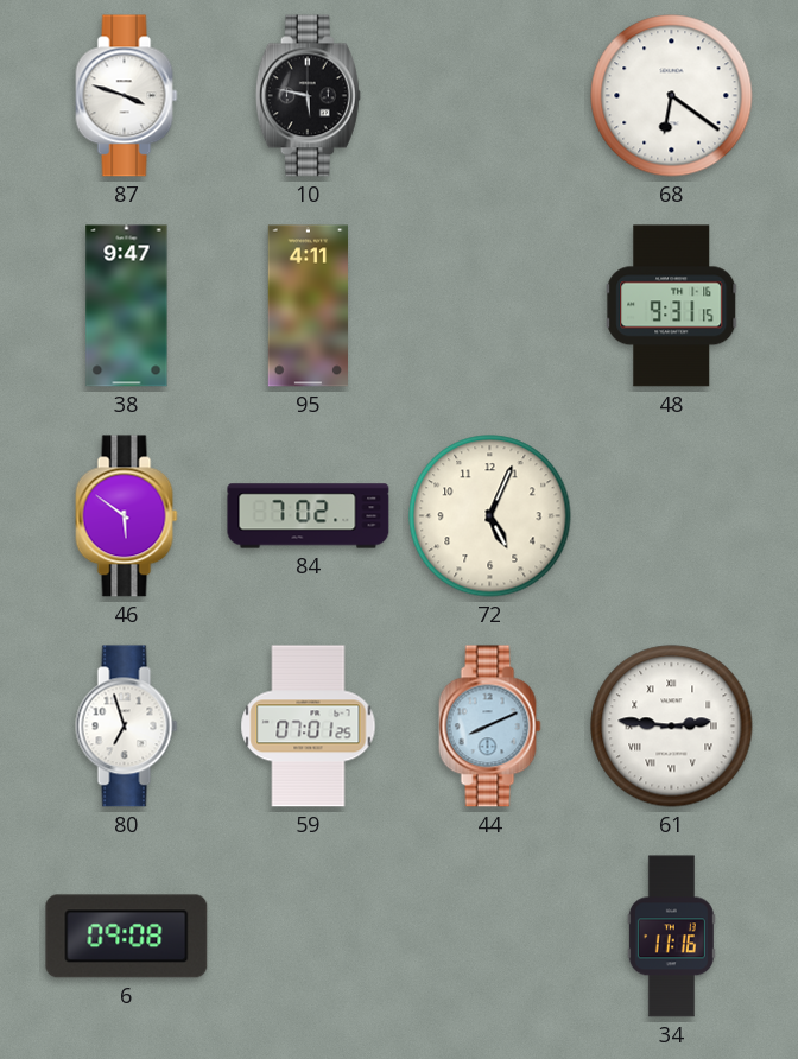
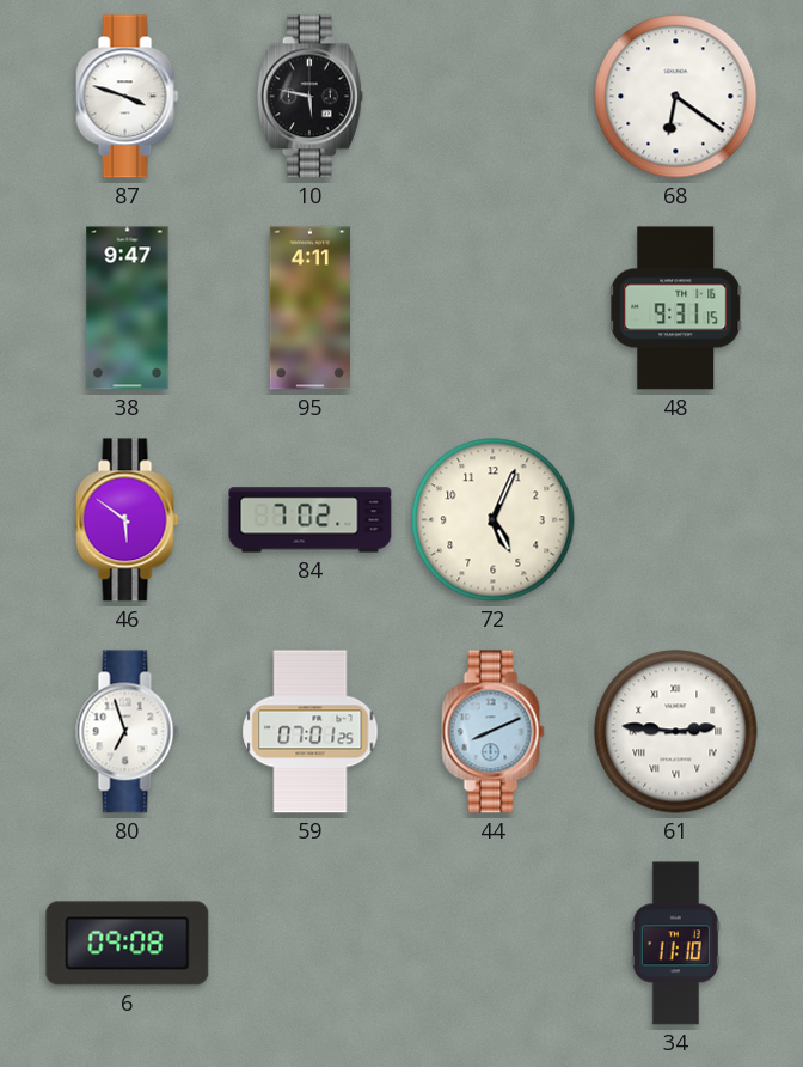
34: 11:16 -> 11:10 (675, 944)
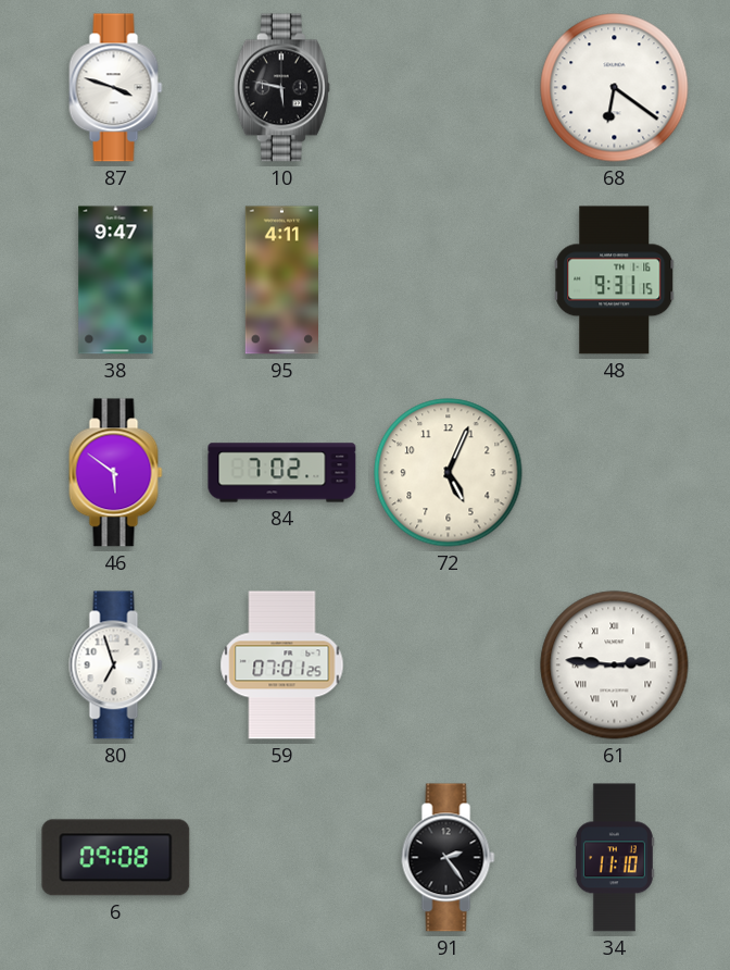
44: 8:11 -> none (494, 732)
91: none -> 2:24 (449, 858)
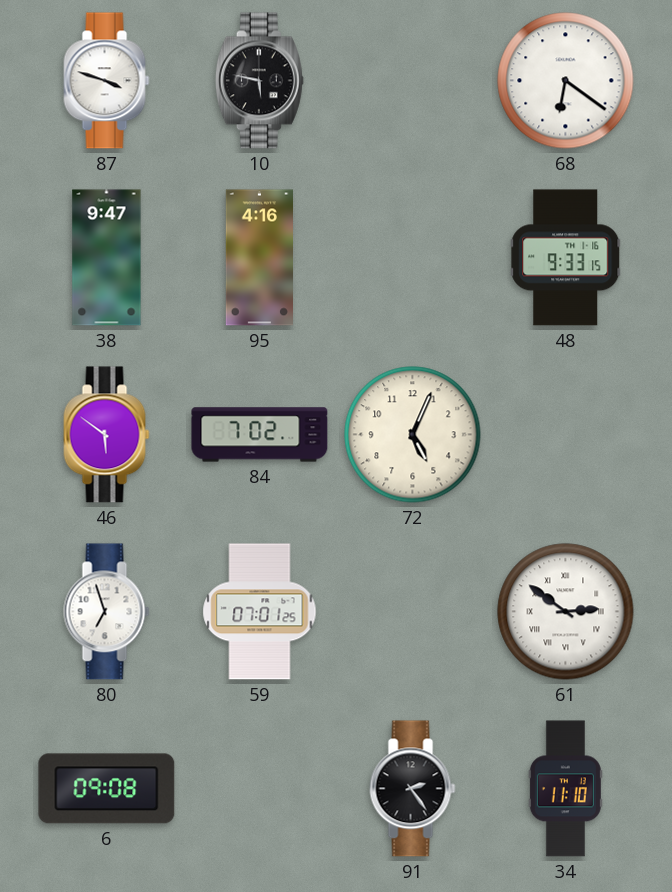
95: 4:11 -> 4:16 (259, 258)
48: 9:31 -> 9:33 (566, 258)
61: 2:46 -> 2:51 (566, 612)
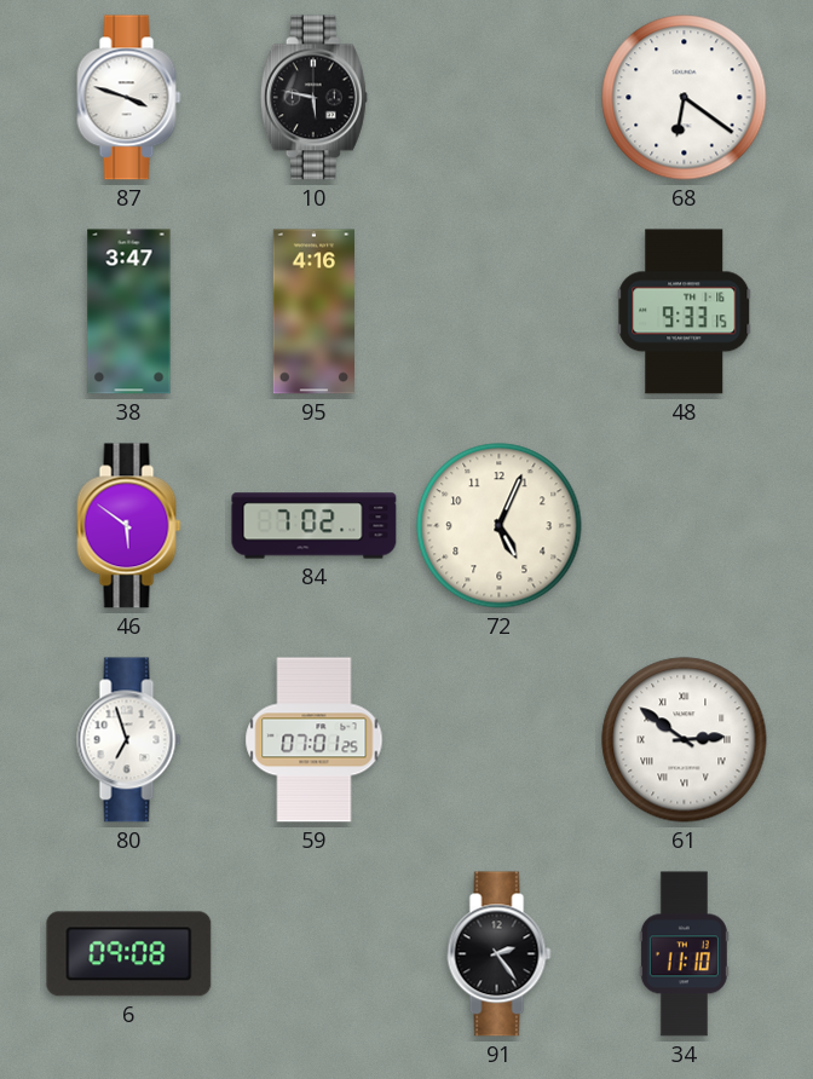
38: 9:47 -> 3:47 (129, 312)
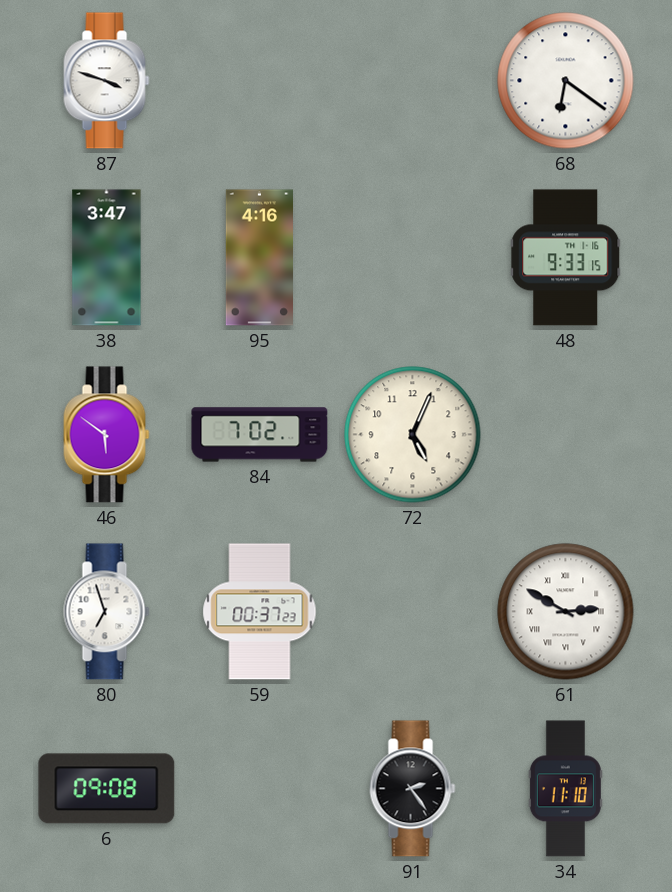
10: 5:47 -> none (313, 98)
59: 07:01 -> 00:37 (260, 612)
61: 2:51 -> 2:50 (566, 612)
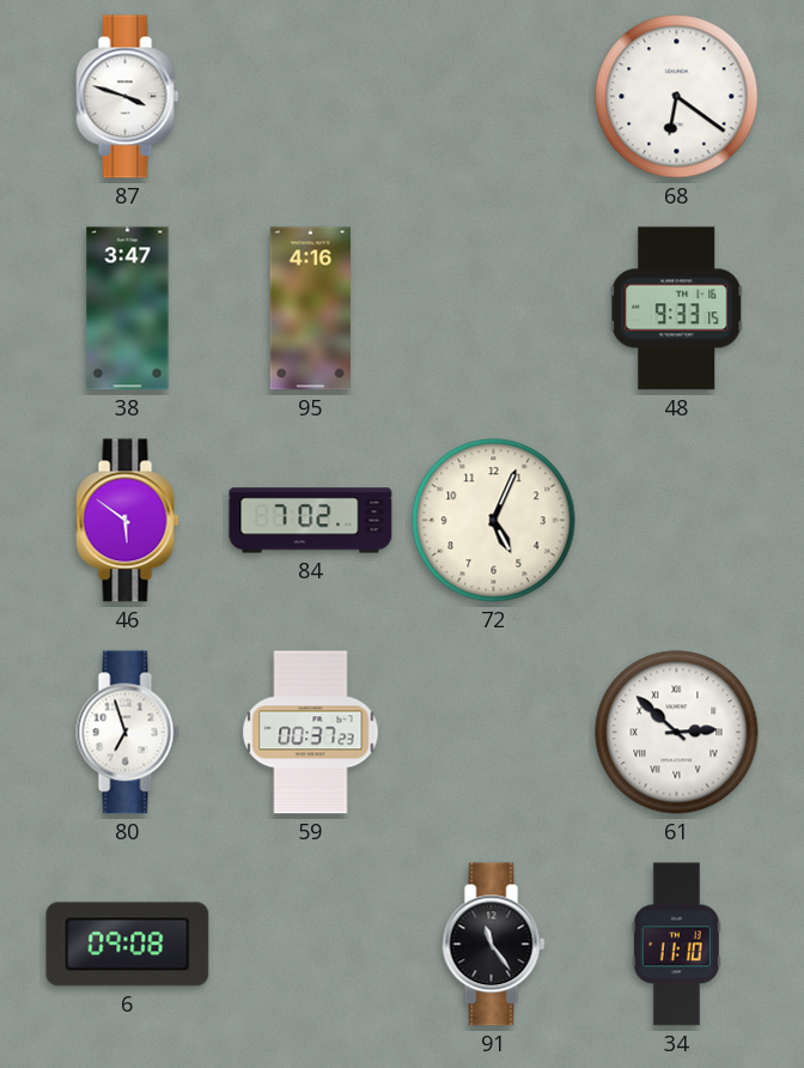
61: 2:50 -> 2:52 (677, 733)
91: 2:24 -> 11:24 (494, 945)
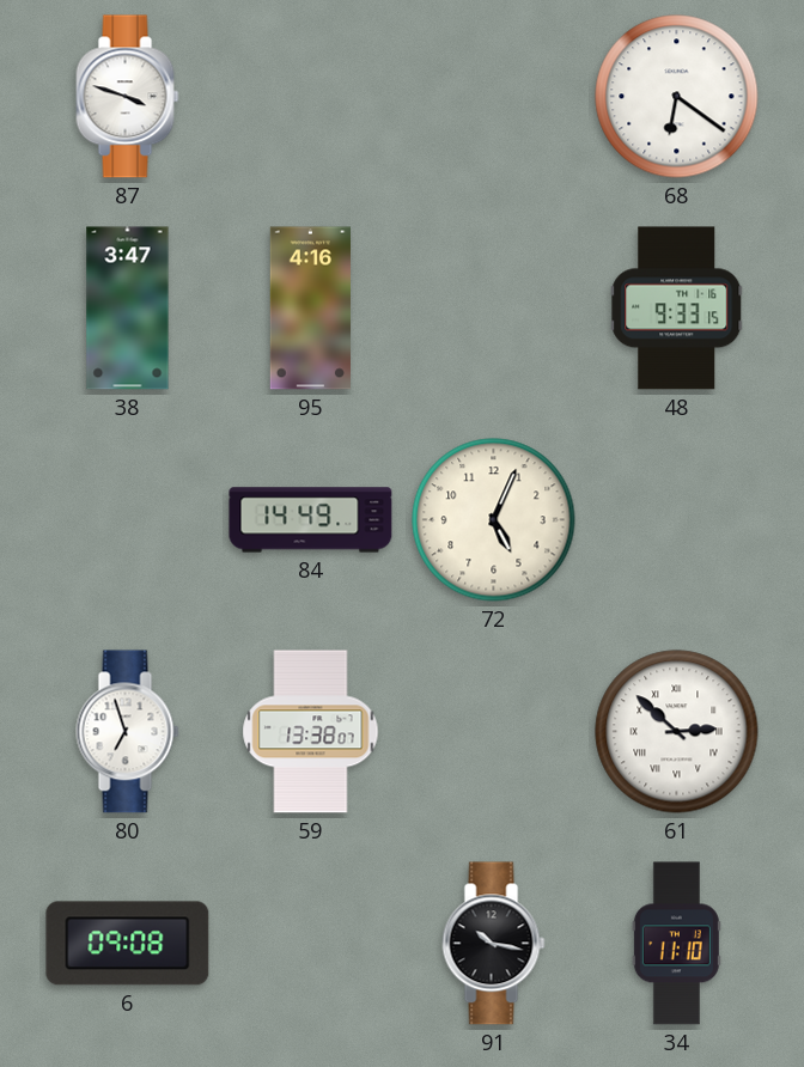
46: 5:51 -> none (128, 521)
84: 7:02 -> 14:49 (311, 520)
59: 00:37 -> 13:38 (311, 732)
91: 11:24 -> 10:17 (494, 944)
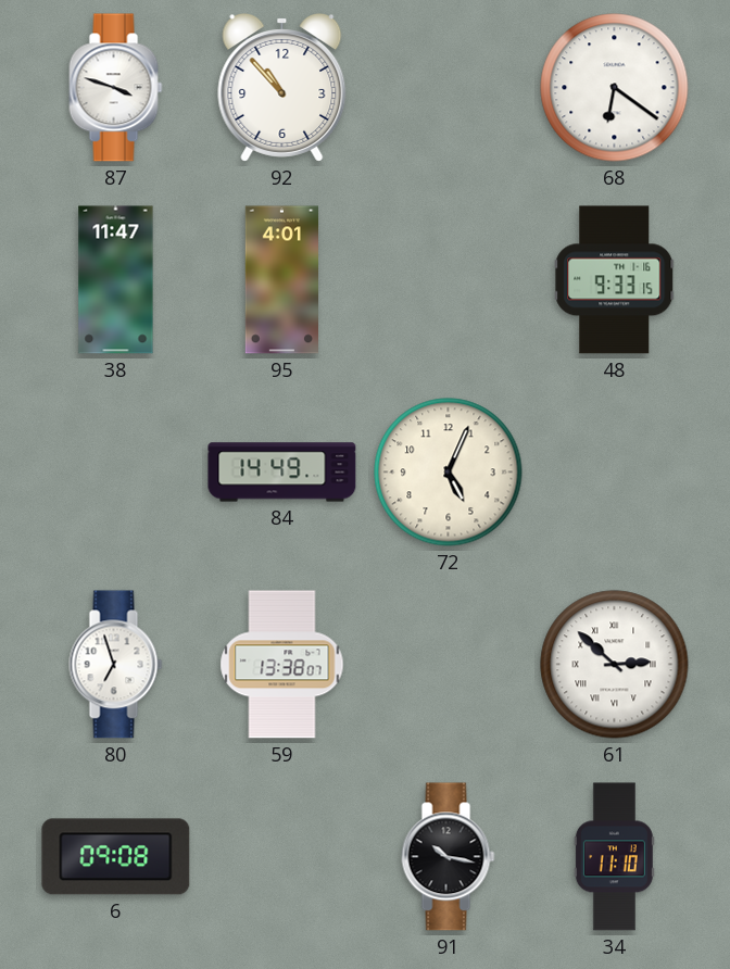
92: none -> 10:53 (282, 88)
38: 3:47 -> 11:47 (116, 280)
95: 4:16 -> 4:01 (281, 280)
